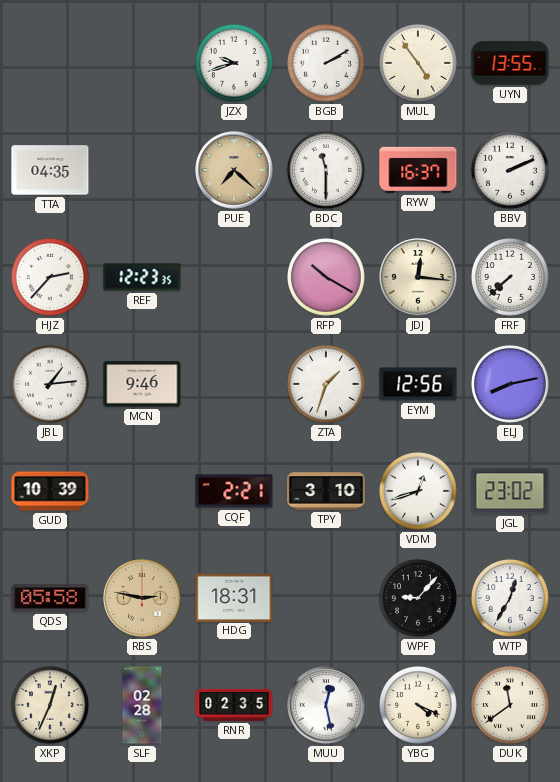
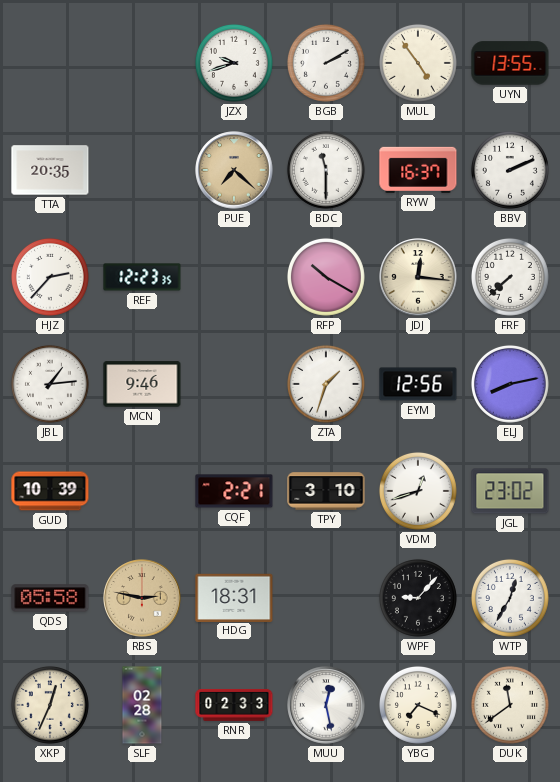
TTA: 04:35 -> 20:35 (50, 170)
RNR: 02:35 -> 02:33 (234, 705)
YBG: 4:19 -> 7:19 (418, 705)
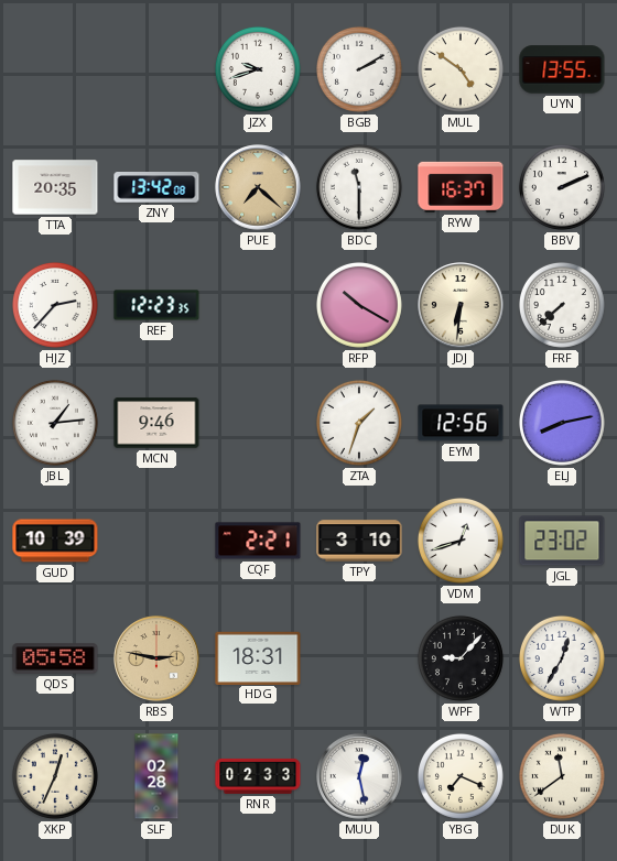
MUL: 4:54 -> 4:51 (461, 69)
ZNY: none -> 13:42 (156, 187)
JDJ: 12:16 -> 6:31 (461, 305)
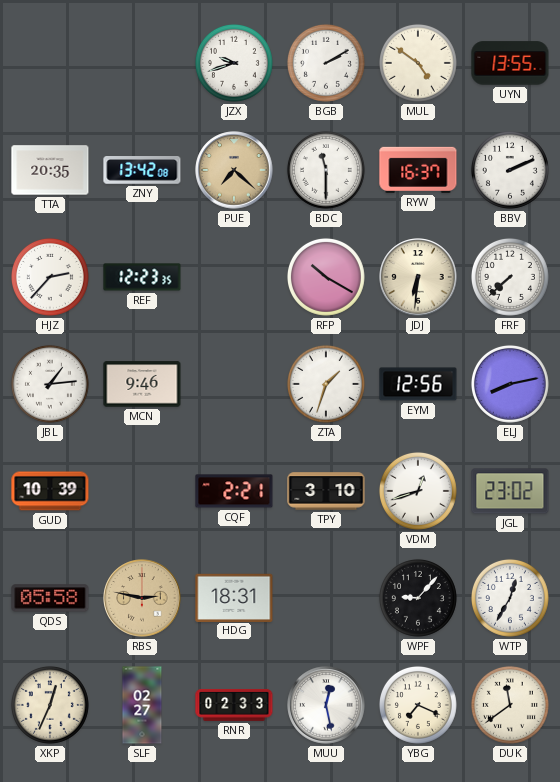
SLF: 02:28 -> 02:27 (142, 705)
